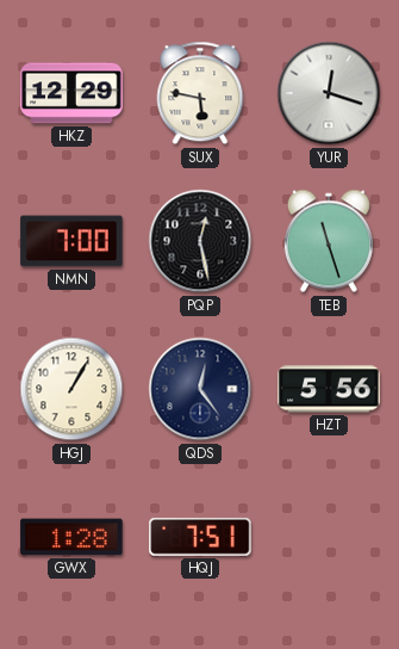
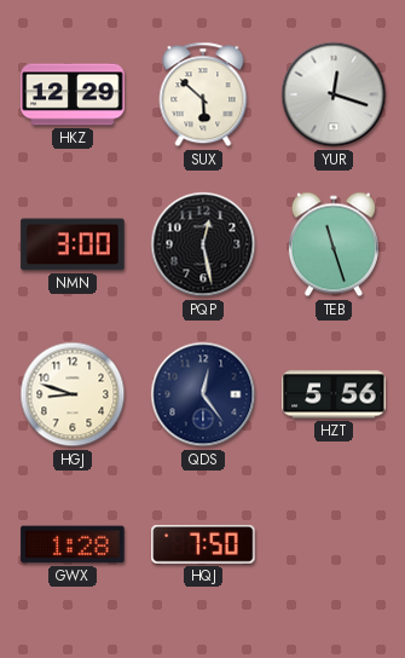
SUX: 5:47 -> 5:52 (203, 94)
NMN: 7:00 -> 3:00 (73, 244)
HGJ: 1:05 -> 8:48 (73, 394)
HQJ: 7:51 -> 7:50 (203, 546)
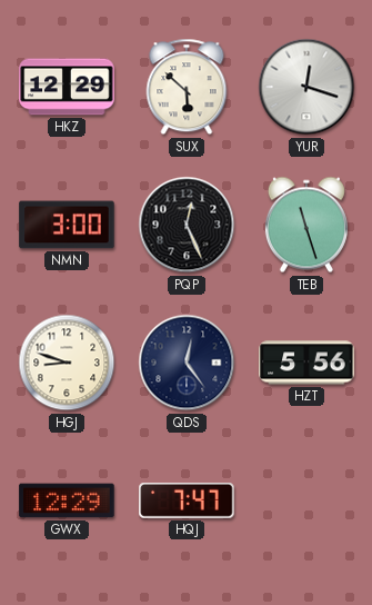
PQP: 12:28 -> 12:26 (187, 225)
GWX: 1:28 -> 12:29 (67, 500)
HQJ: 7:50 -> 7:47 (187, 502)
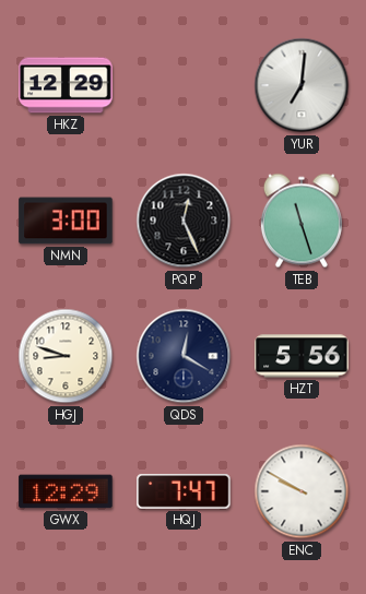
SUX: 5:52 -> none (187, 87)
YUR: 12:18 -> 7:01 (302, 85)
QDS: 12:24 -> 12:20 (184, 356)
ENC: none -> 9:50 (302, 491)
